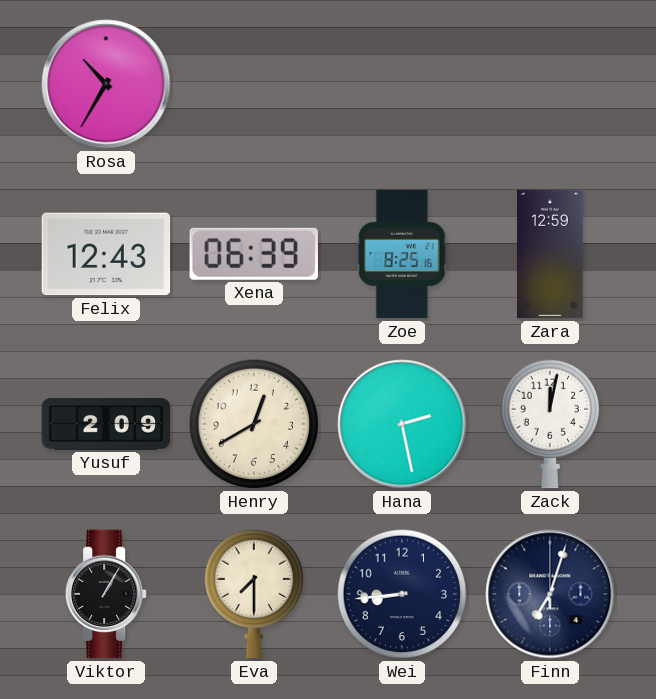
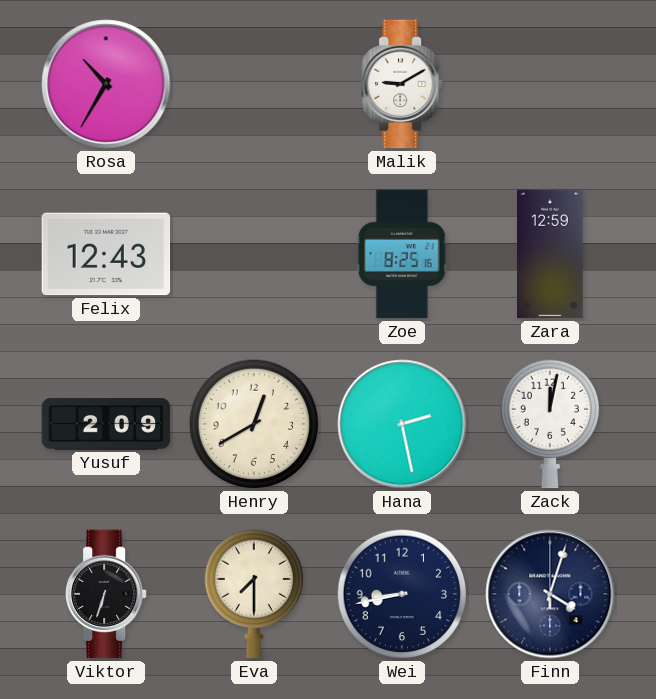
Malik: none -> 9:10 (403, 84)
Xena: 06:39 -> none (254, 254)
Viktor: 1:05 -> 6:33 (107, 594)
Wei: 8:44 -> 8:43 (402, 594)
Finn: 7:03 -> 4:03 (550, 594)
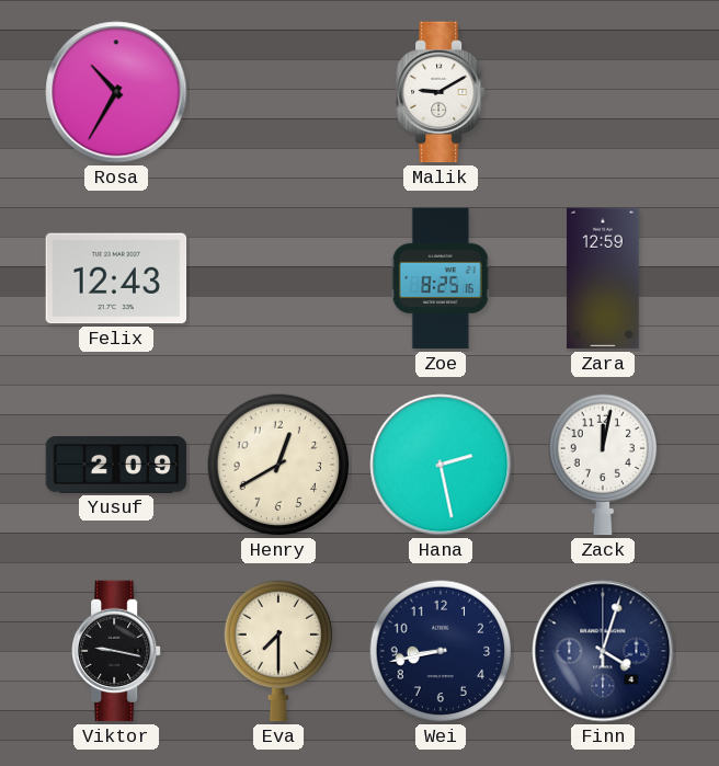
Viktor: 6:33 -> 9:17 (117, 651)
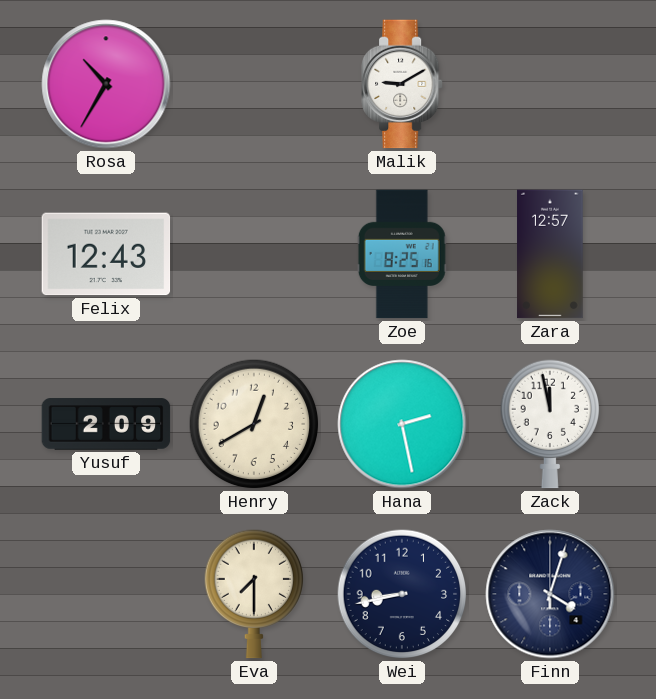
Zara: 12:59 -> 12:57 (550, 254)
Zack: 12:02 -> 11:58 (549, 424)
Viktor: 9:17 -> none (117, 651)
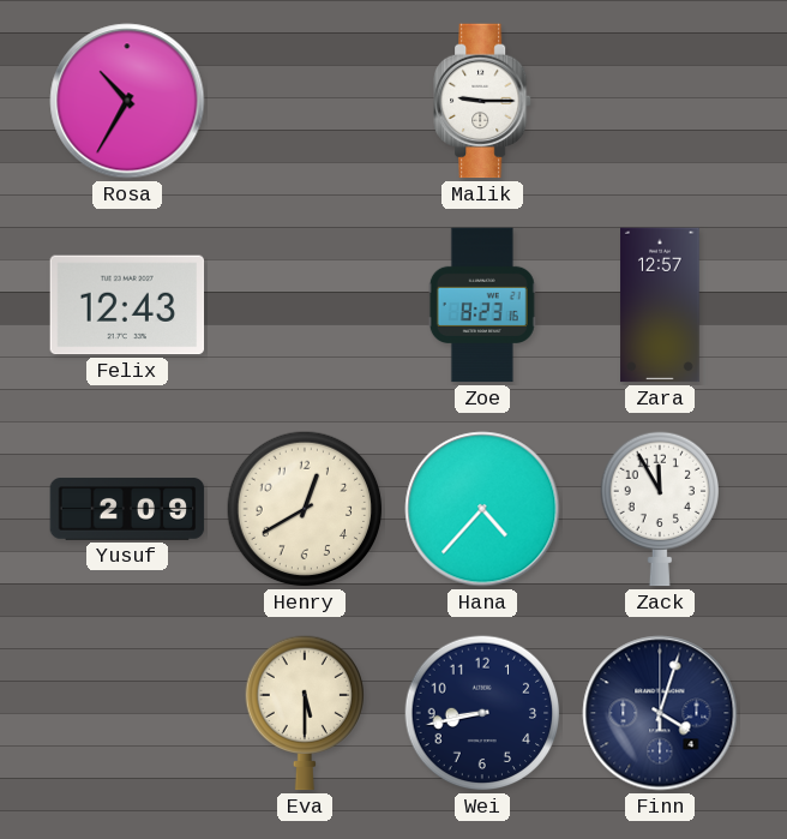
Malik: 9:10 -> 9:15 (483, 101)
Zoe: 8:25 -> 8:23 (482, 305)
Hana: 2:28 -> 4:37 (482, 509)
Zack: 11:58 -> 11:55 (659, 509)
Eva: 7:30 -> 5:30 (304, 713)
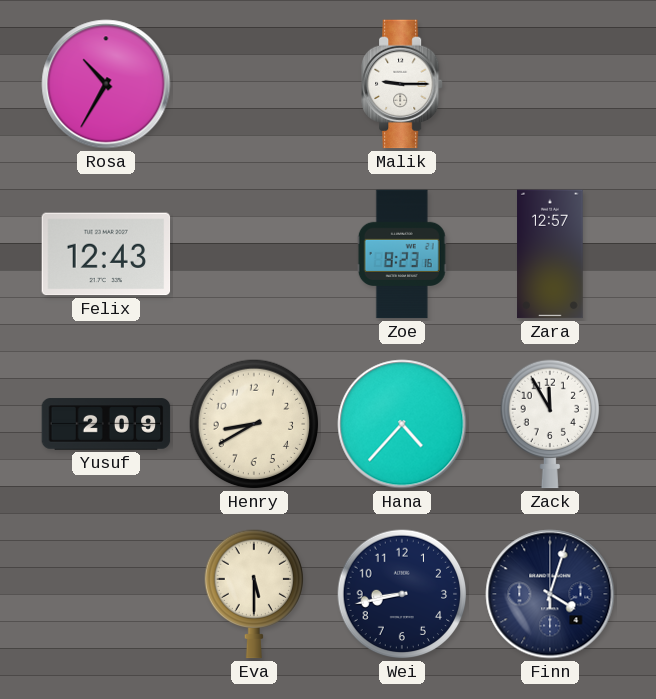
Henry: 12:40 -> 8:40 (254, 424)
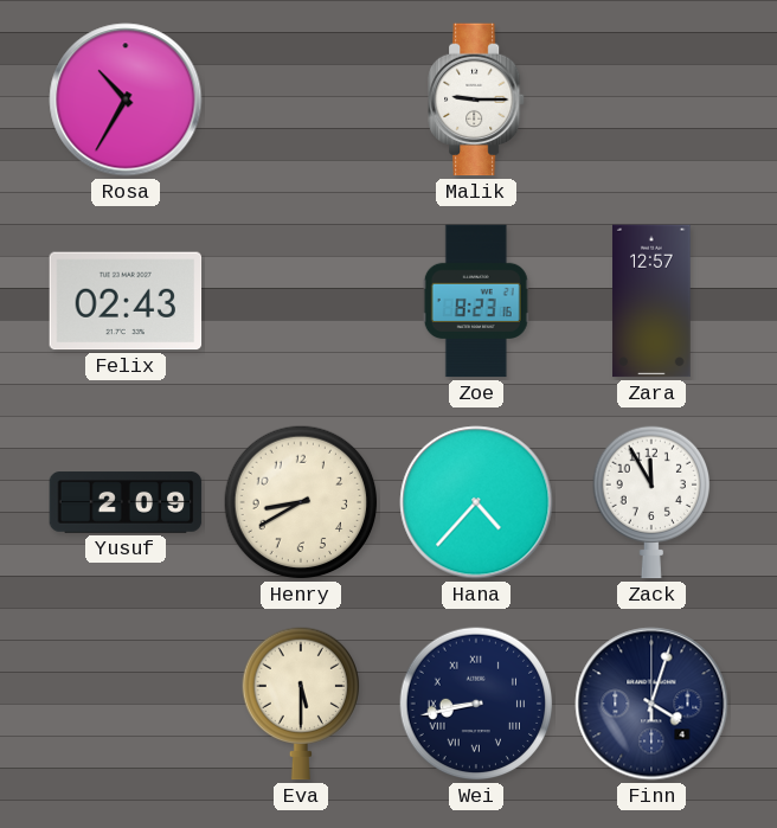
Felix: 12:43 -> 02:43 (126, 301)
Wei numerals: Arabic -> Roman (476, 704)
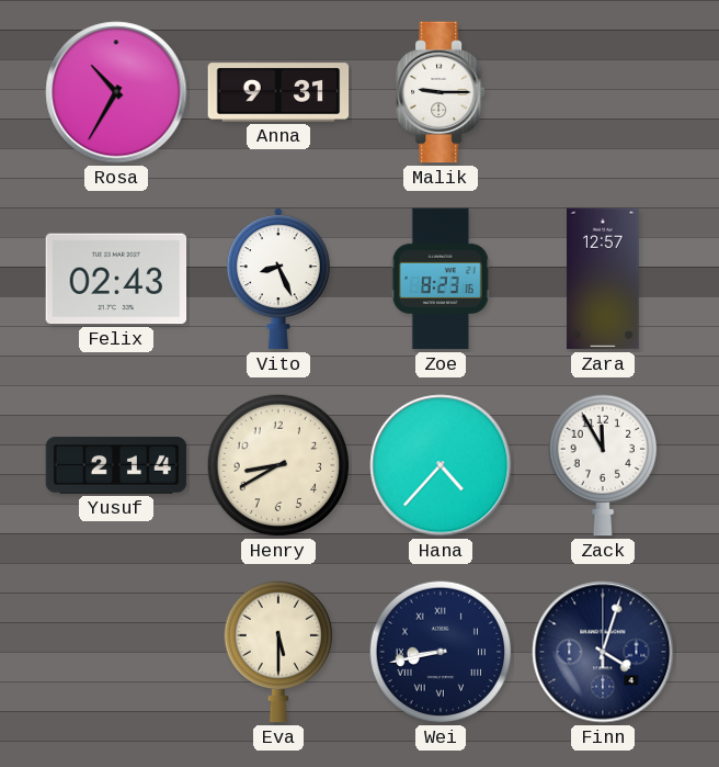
Anna: none -> 9:31 (278, 92)
Vito: none -> 8:26 (278, 279)
Yusuf: 2:09 -> 2:14 (116, 465)
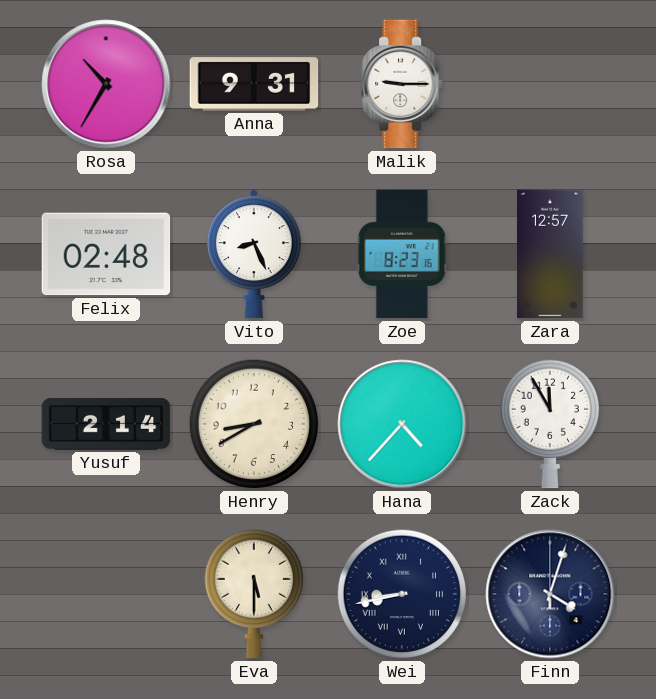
Felix: 02:43 -> 02:48 (106, 254)
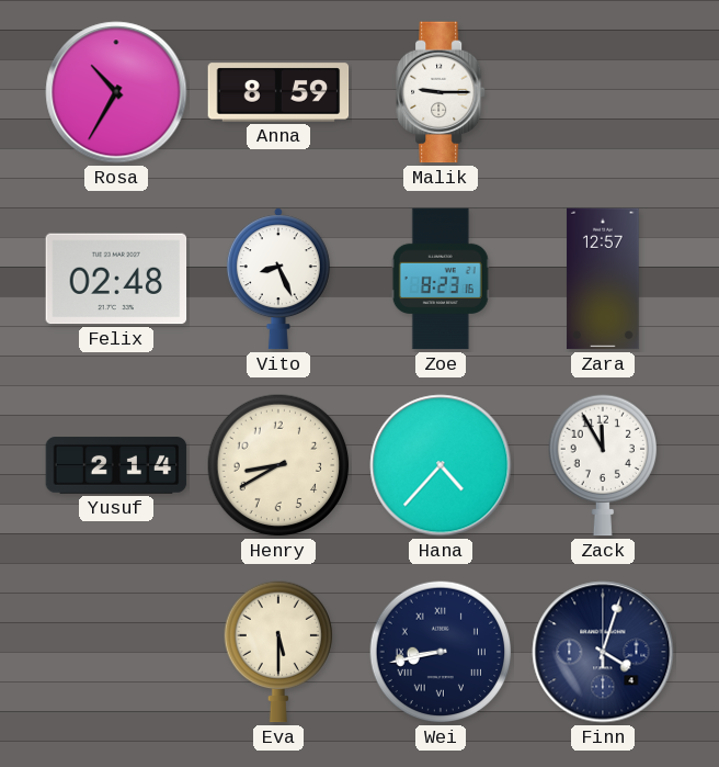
Anna: 9:31 -> 8:59 (278, 92)
